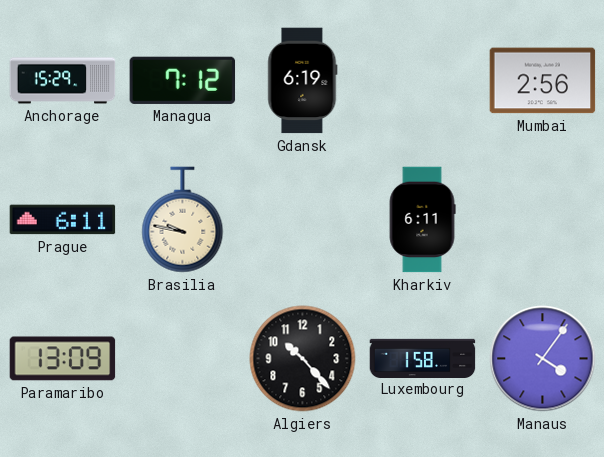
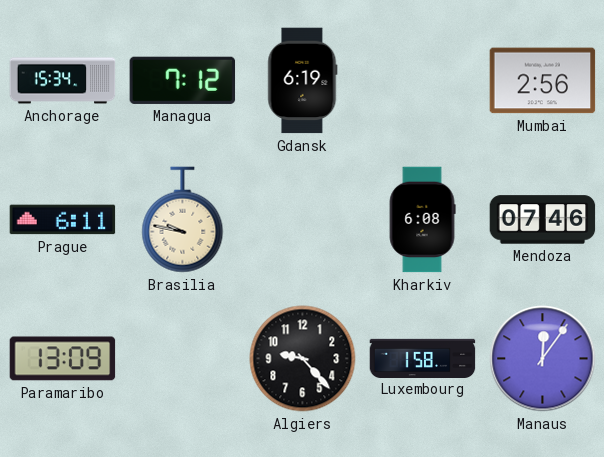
Anchorage: 15:29 -> 15:34 (63, 81)
Kharkiv: 6:11 -> 6:08 (422, 220)
Mendoza: none -> 07:46 (543, 220)
Algiers: 10:23 -> 9:23 (303, 359)
Manaus: 4:06 -> 12:06 (543, 359)
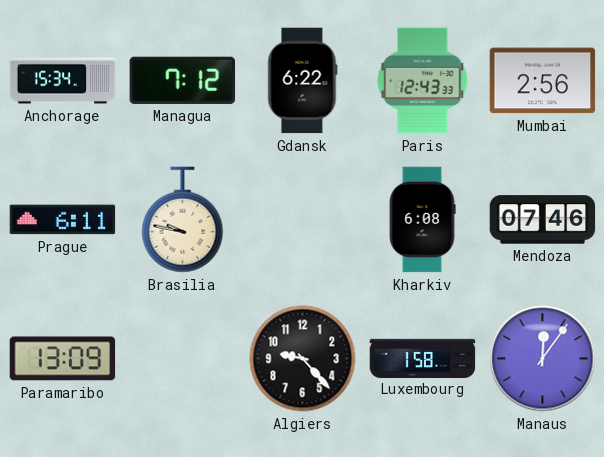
Gdansk: 6:19 -> 6:22 (303, 81)
Paris: none -> 12:43 (423, 81)
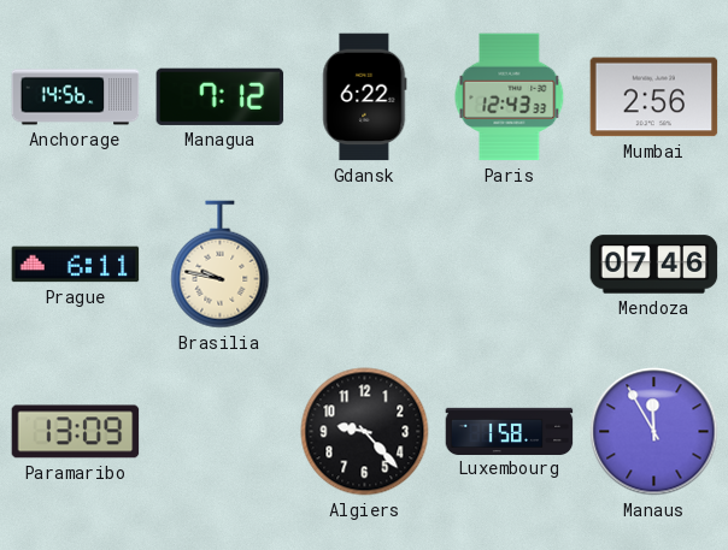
Anchorage: 15:34 -> 14:56 (76, 97)
Kharkiv: 6:08 -> none (422, 220)
Manaus: 12:06 -> 11:55 (654, 432)
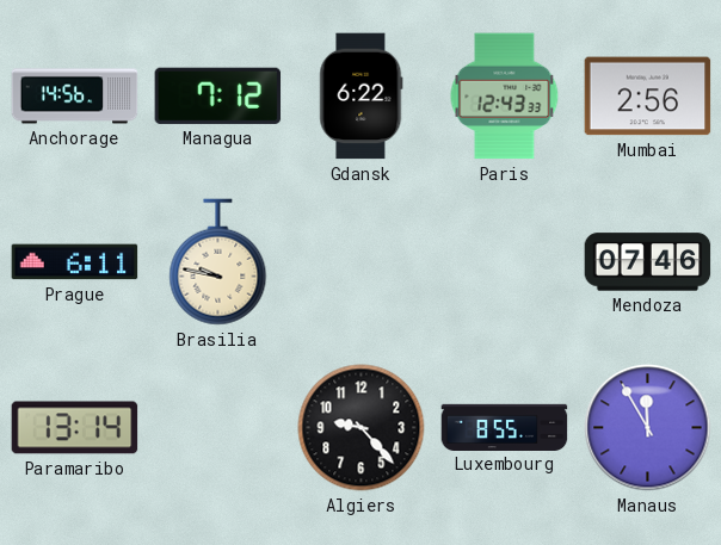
Paramaribo: 13:09 -> 13:14 (75, 428)
Luxembourg: 1:58 -> 8:55 (505, 427)
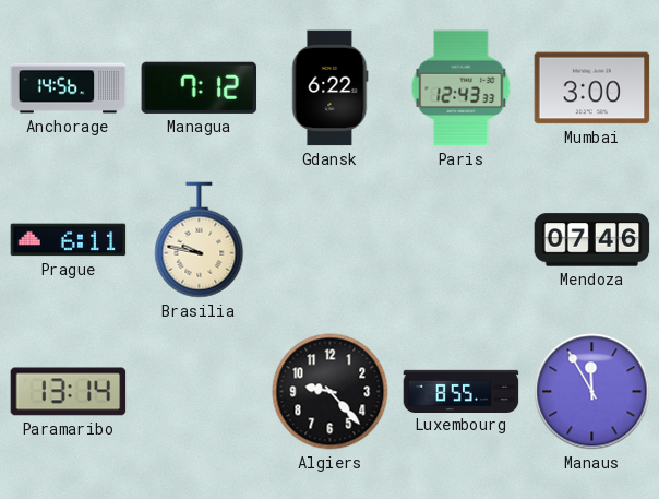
Mumbai: 2:56 -> 3:00 (592, 88)
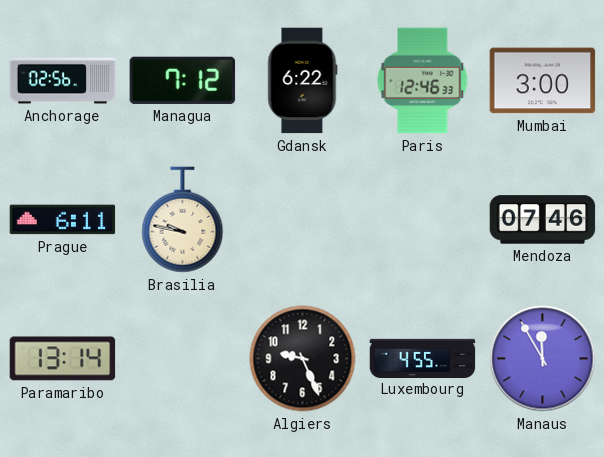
Anchorage: 14:56 -> 02:56 (63, 81)
Paris: 12:43 -> 12:46 (423, 81)
Algiers: 9:23 -> 9:26 (303, 359)
Luxembourg: 8:55 -> 4:55 (423, 358)
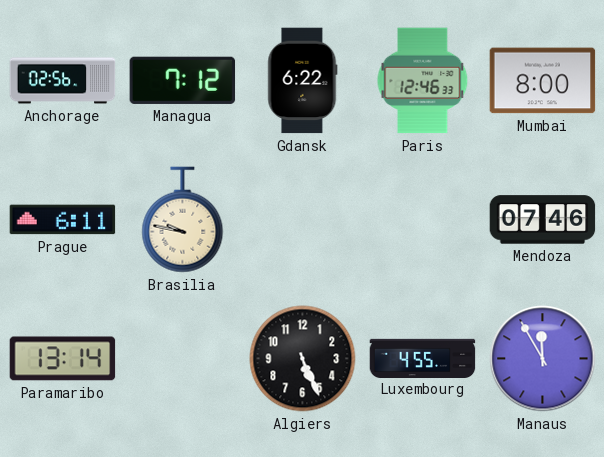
Mumbai: 3:00 -> 8:00 (543, 81)
Algiers: 9:26 -> 5:26 (303, 359)
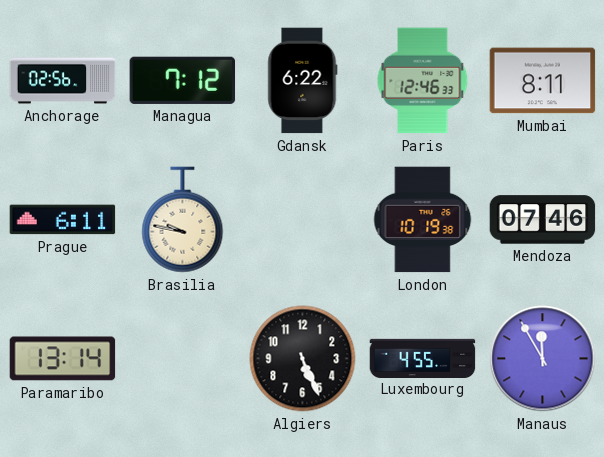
Mumbai: 8:00 -> 8:11 (543, 81)
London: none -> 10:19 (423, 220)
